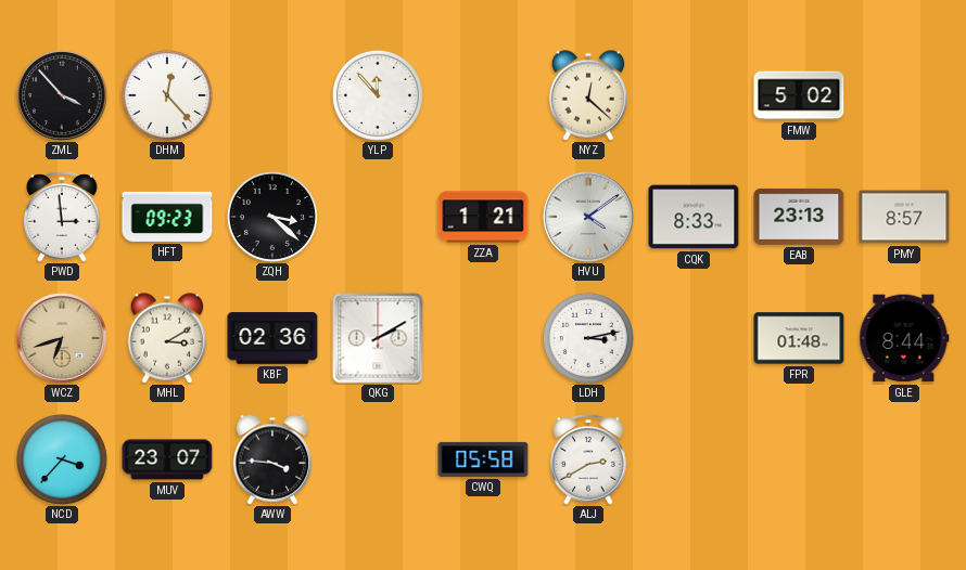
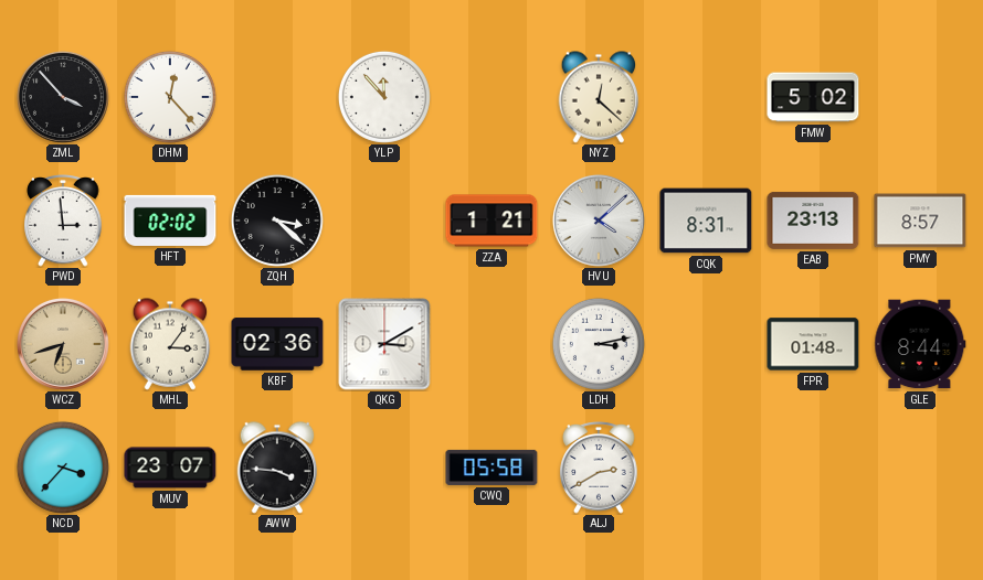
HFT: 09:23 -> 02:02 (170, 221)
HVU: 4:09 -> 4:08 (599, 221)
CQK: 8:33 -> 8:31 (706, 221)
MHL: 3:10 -> 3:06 (170, 344)
QKG: 2:10 -> 3:10 (384, 344)
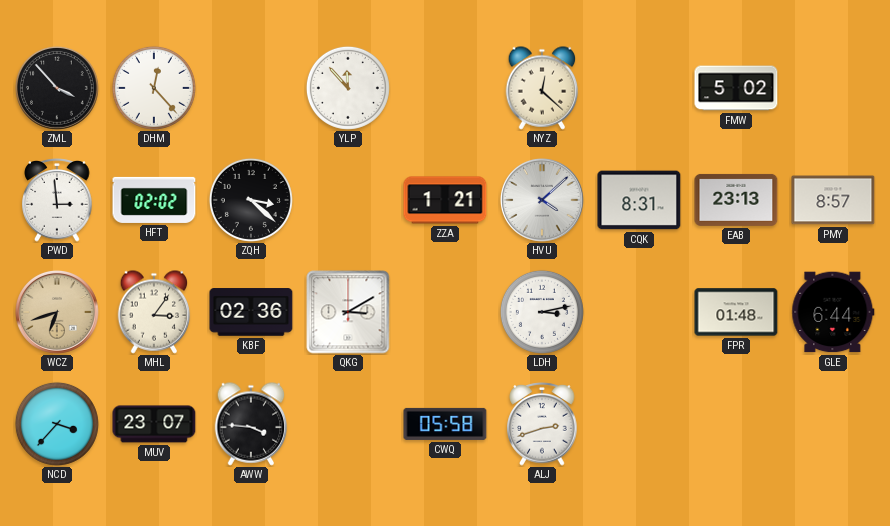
GLE: 8:44 -> 6:44 (833, 312)
ALJ: 2:40 -> 2:42 (542, 424)
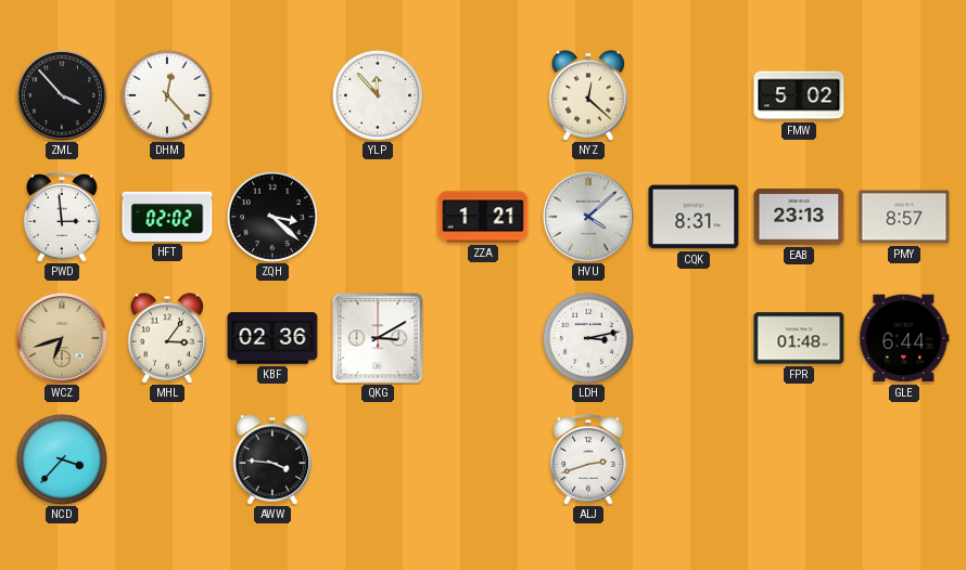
MUV: 23:07 -> none (154, 424)
CWQ: 05:58 -> none (445, 424)
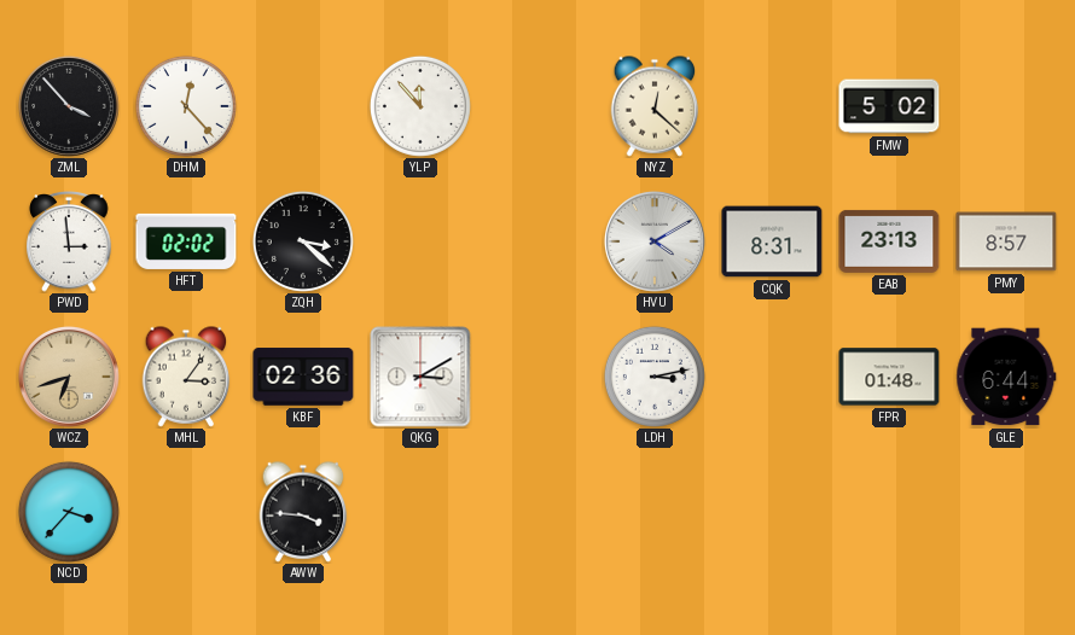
ZZA: 1:21 -> none (483, 217)
HVU: 4:08 -> 4:10 (655, 241)
ALJ: 2:42 -> none (588, 459)
